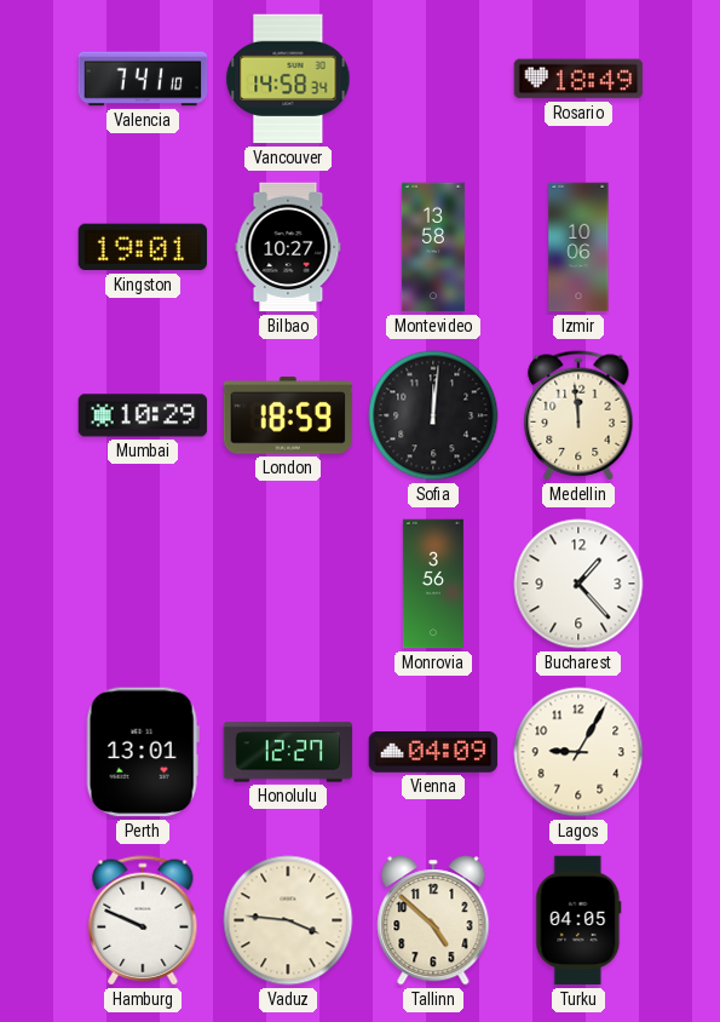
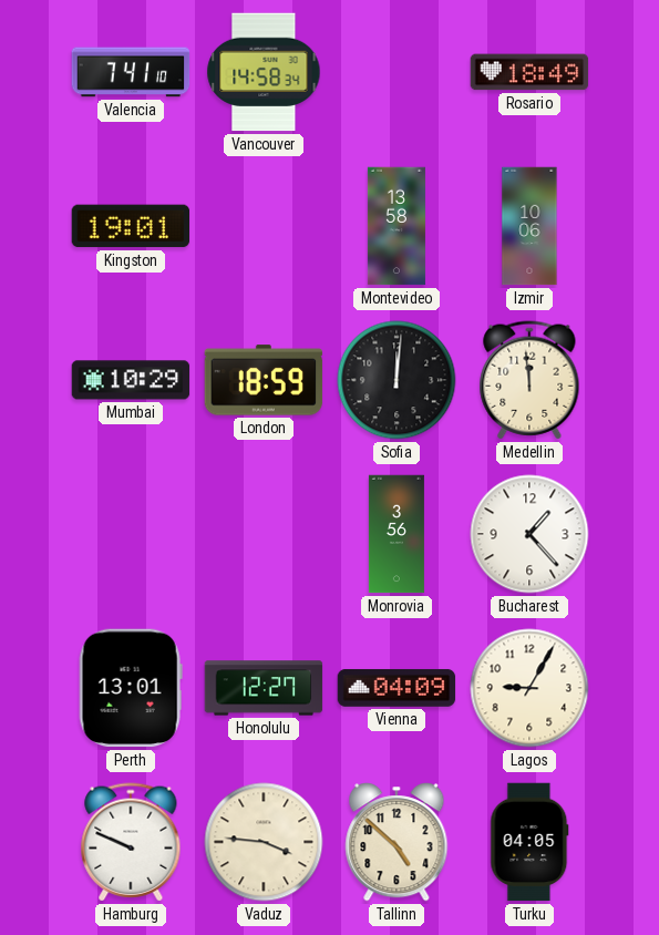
Bilbao: 10:27 -> none (288, 247)
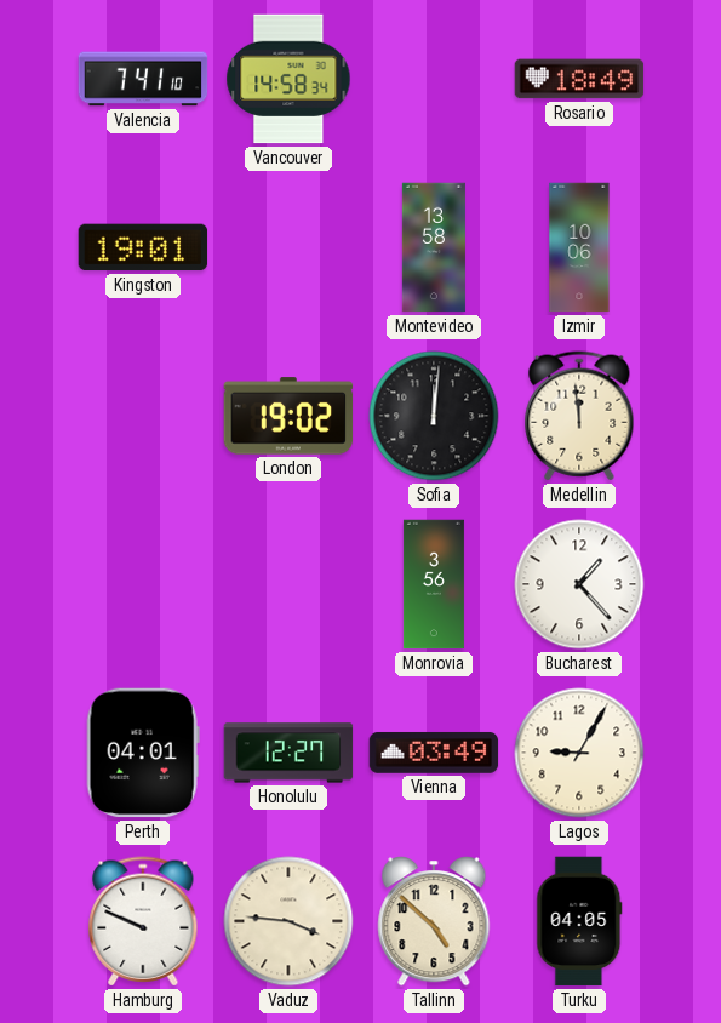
Mumbai: 10:29 -> none (131, 380)
London: 18:59 -> 19:02 (288, 416)
Perth: 13:01 -> 04:01 (143, 753)
Vienna: 04:09 -> 03:49 (434, 753)
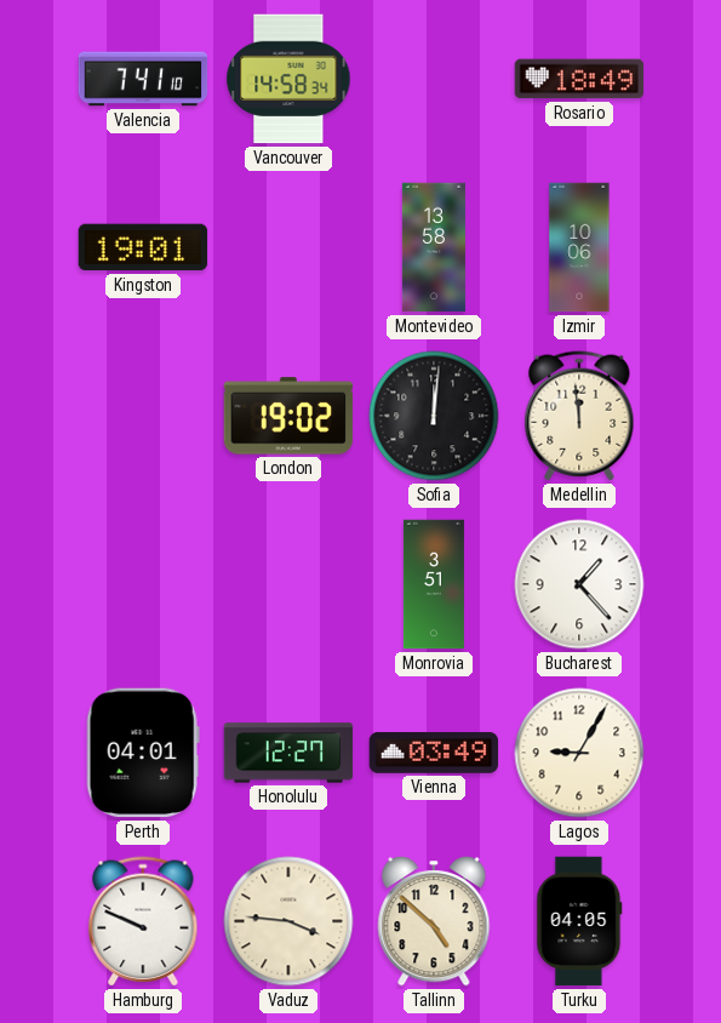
Monrovia: 3:56 -> 3:51 (434, 584)
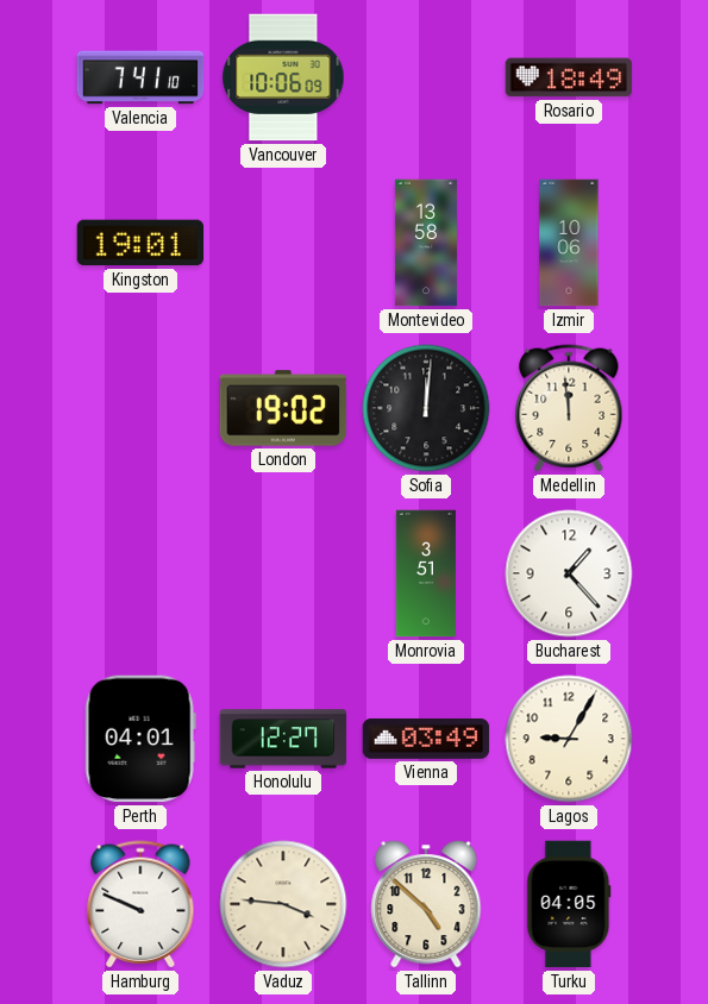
Vancouver: 14:58 -> 10:06 (283, 77)
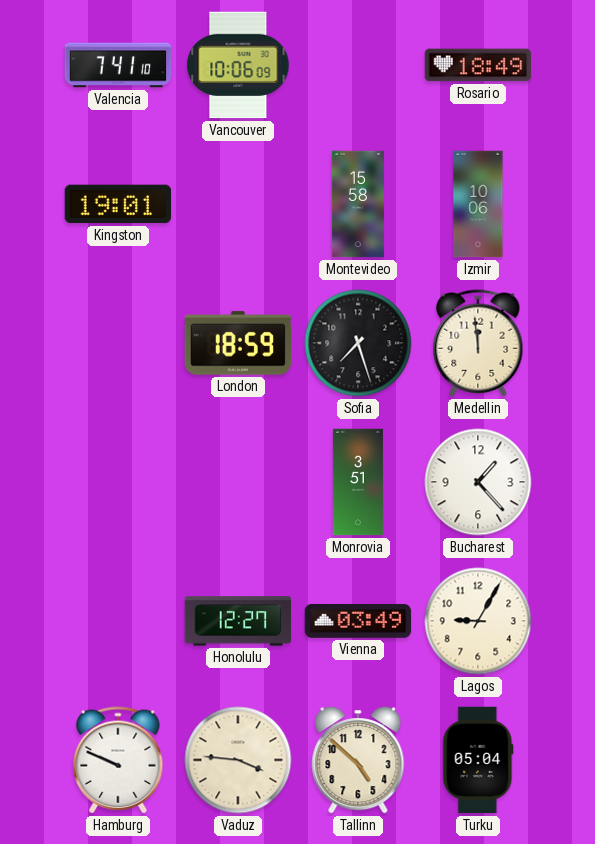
Montevideo: 13:58 -> 15:58 (358, 204)
London: 19:02 -> 18:59 (238, 343)
Sofia: 12:01 -> 7:27 (358, 343)
Perth: 04:01 -> none (140, 739)
Turku: 04:05 -> 05:04 (478, 760)
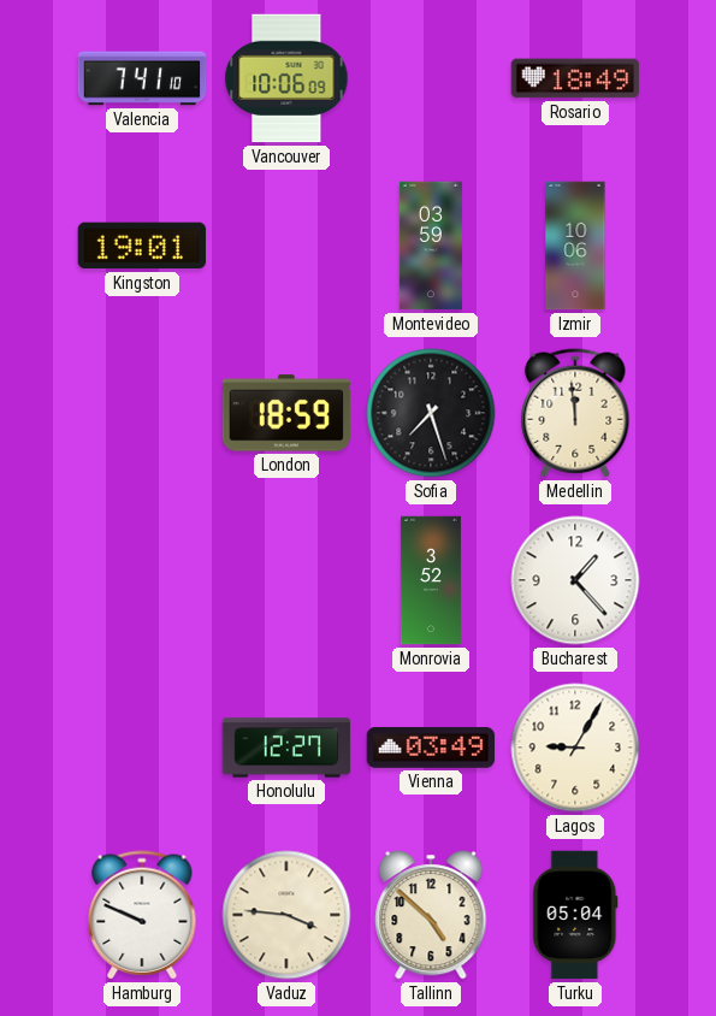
Montevideo: 15:58 -> 03:59 (431, 246)
Monrovia: 3:51 -> 3:52 (431, 580)
